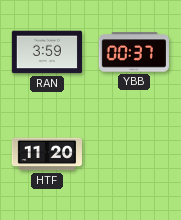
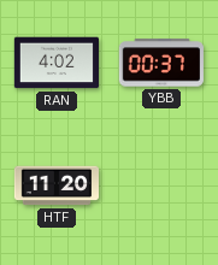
RAN: 3:59 -> 4:02 (55, 63)
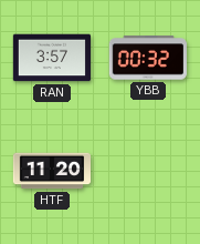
RAN: 4:02 -> 3:57 (51, 58)
YBB: 00:37 -> 00:32 (148, 58)
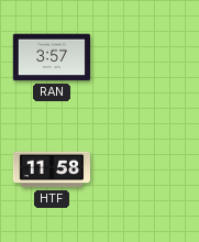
YBB: 00:32 -> none (148, 58)
HTF: 11:20 -> 11:58 (51, 169)
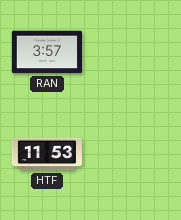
HTF: 11:58 -> 11:53 (46, 154)
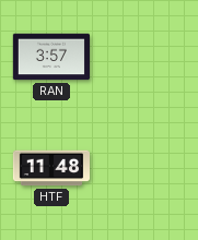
HTF: 11:53 -> 11:48 (50, 168)
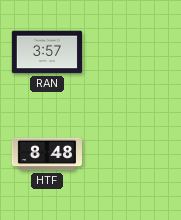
HTF: 11:48 -> 8:48 (46, 154)
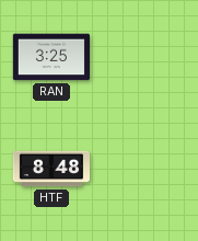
RAN: 3:57 -> 3:25 (50, 57)
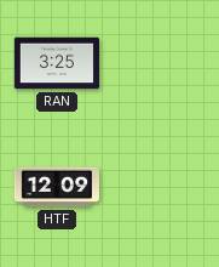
HTF: 8:48 -> 12:09 (56, 187)
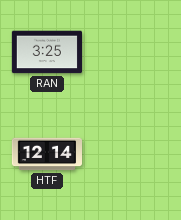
HTF: 12:09 -> 12:14 (46, 154)
